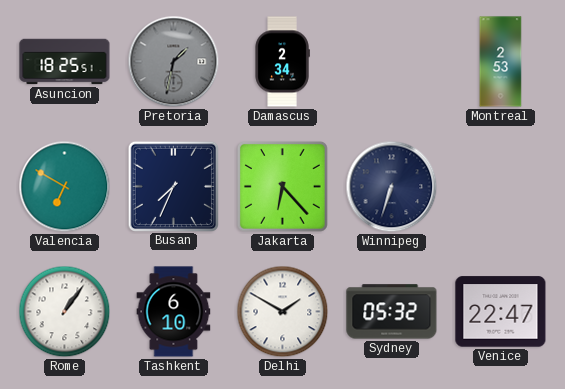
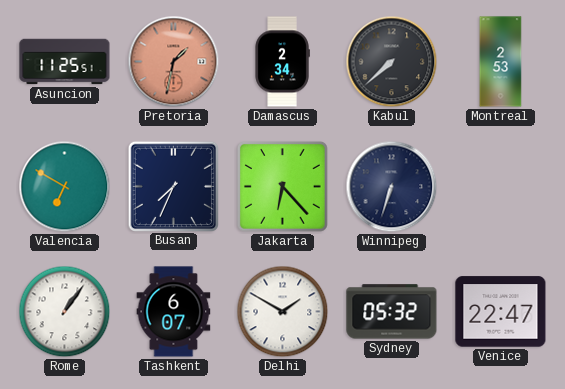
Asuncion: 18:25 -> 11:25 (65, 62)
Pretoria dial: grey -> salmon (174, 62)
Kabul: none -> 7:38 (392, 62)
Tashkent: 6:10 -> 6:07 (174, 312)
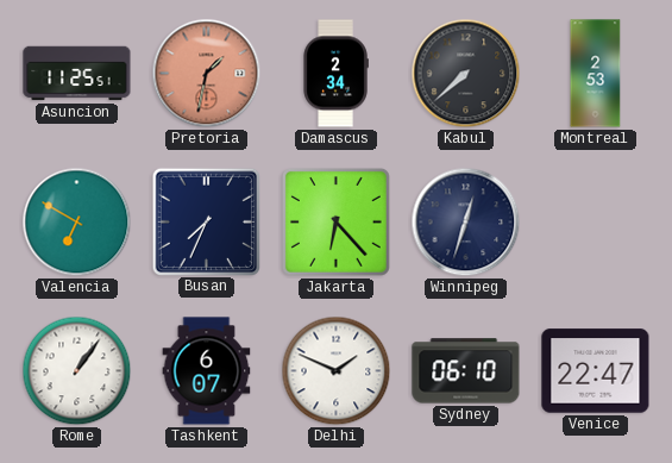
Winnipeg: 6:33 -> 12:33 (466, 223)
Delhi: 1:50 -> 1:49 (337, 371)
Sydney: 05:32 -> 06:10 (466, 371)
